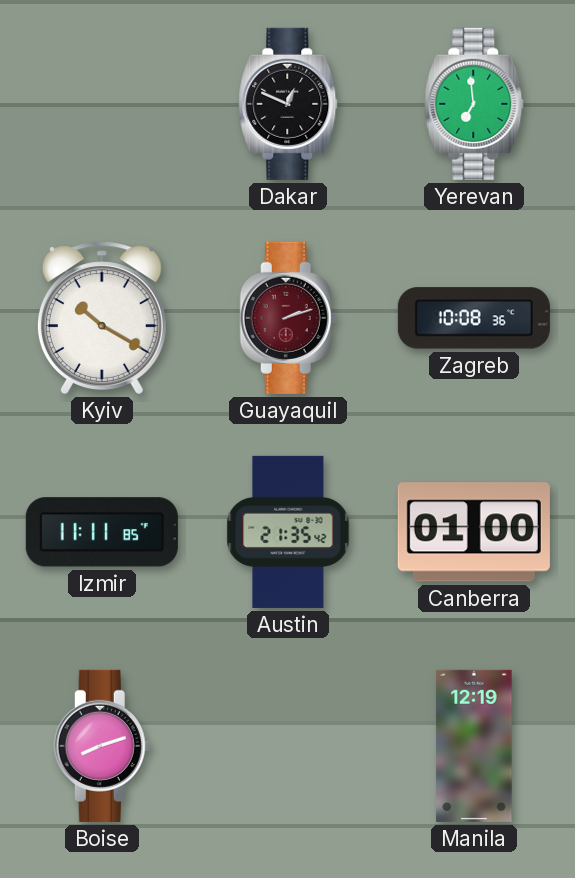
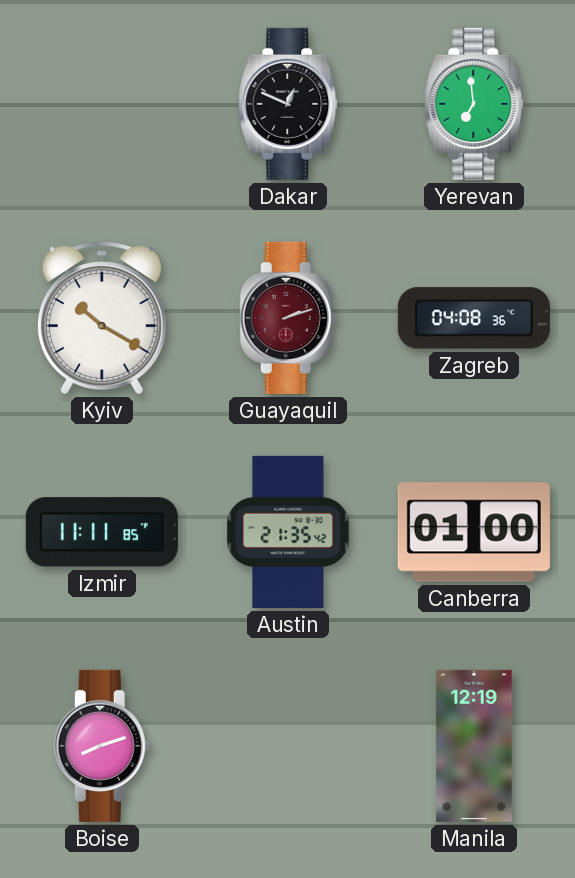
Zagreb: 10:08 -> 04:08 (474, 318)
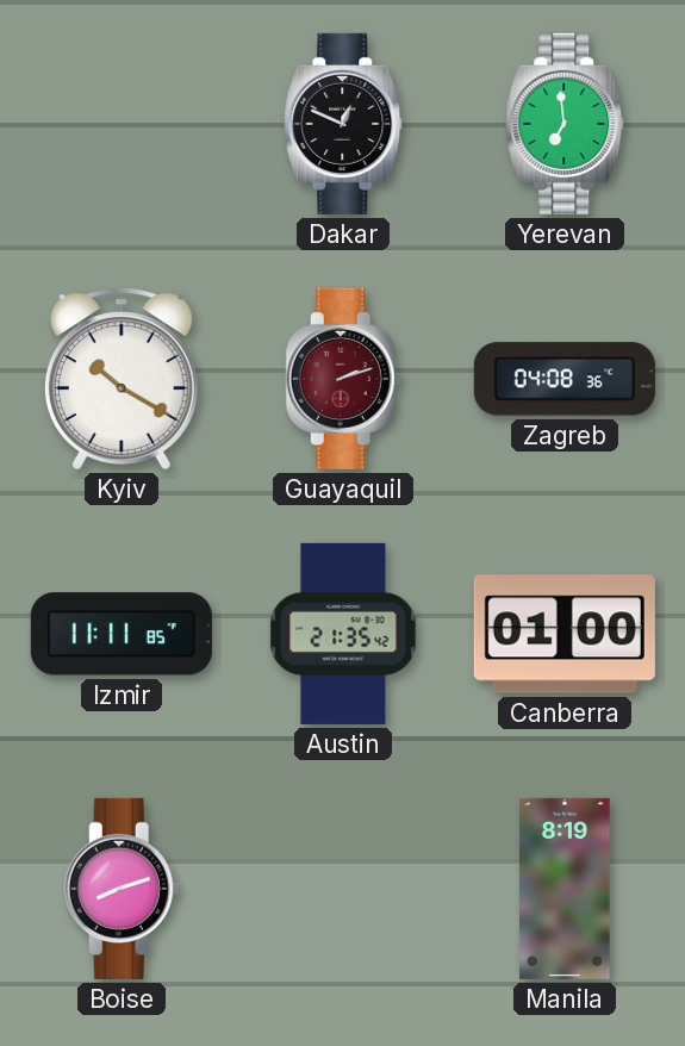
Manila: 12:19 -> 8:19 (565, 889)
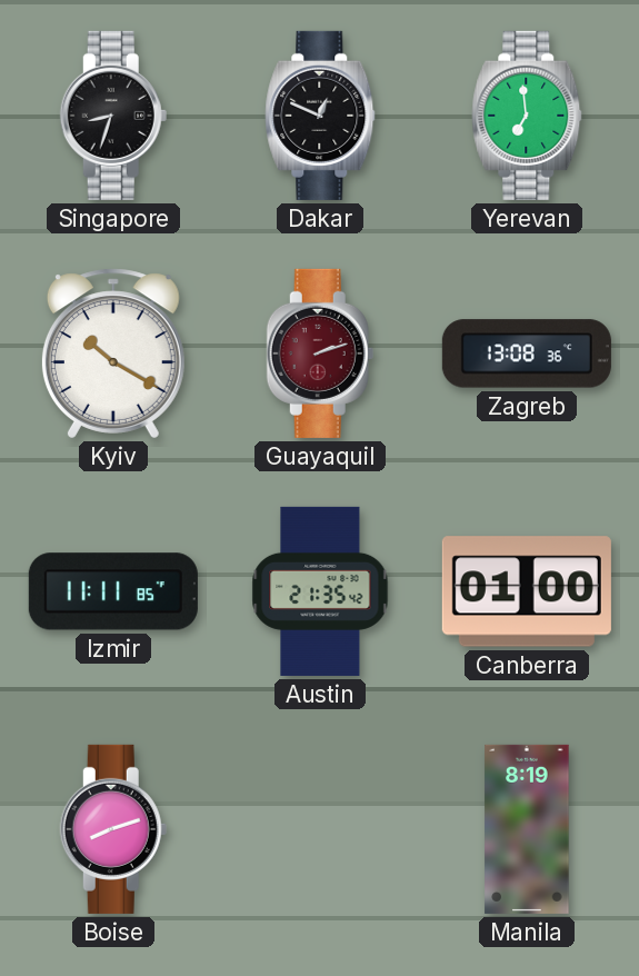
Singapore: none -> 8:33 (113, 116)
Zagreb: 04:08 -> 13:08 (527, 353)
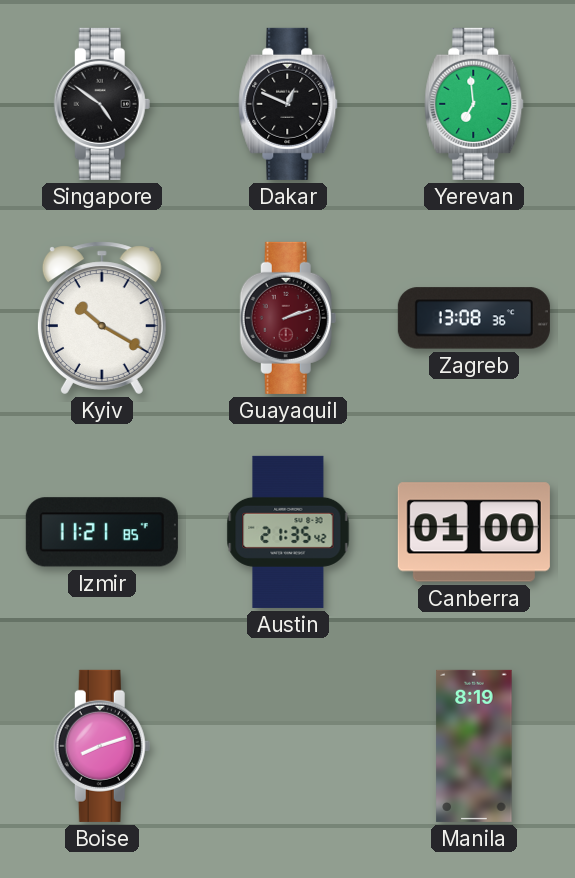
Singapore: 8:33 -> 4:51 (102, 104)
Izmir: 11:11 -> 11:21 (102, 532)
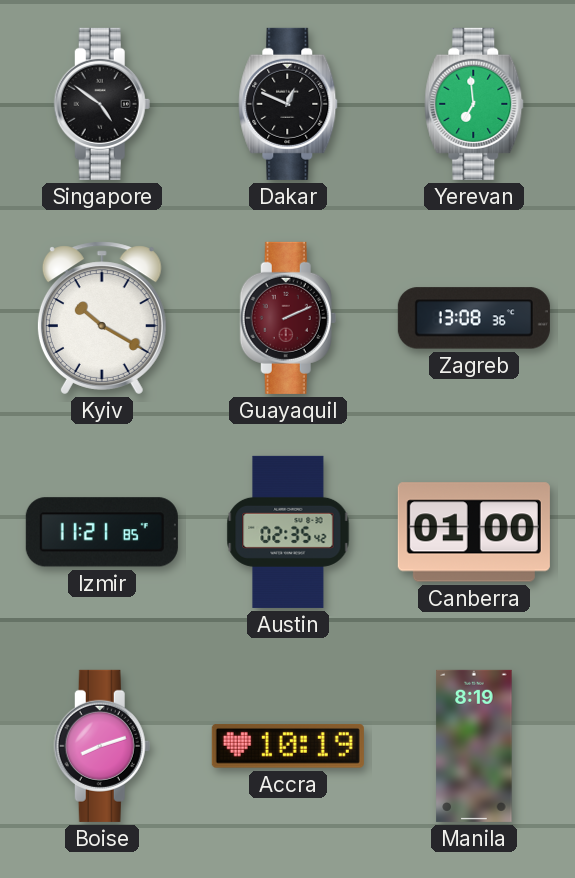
Guayaquil: 2:12 -> 2:11 (288, 318)
Austin: 21:35 -> 02:35 (288, 532)
Accra: none -> 10:19 (288, 747)
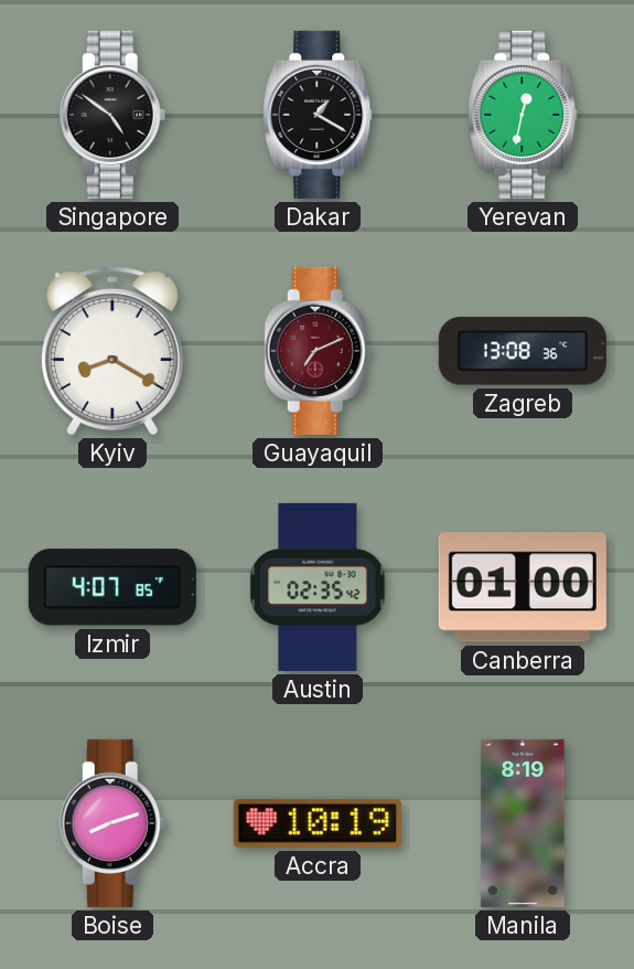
Dakar: 12:49 -> 1:20 (318, 115)
Yerevan: 6:59 -> 12:32 (523, 115)
Kyiv: 10:20 -> 8:20 (112, 351)
Guayaquil: 2:11 -> 7:11 (318, 351)
Izmir: 11:21 -> 4:07 (112, 587)
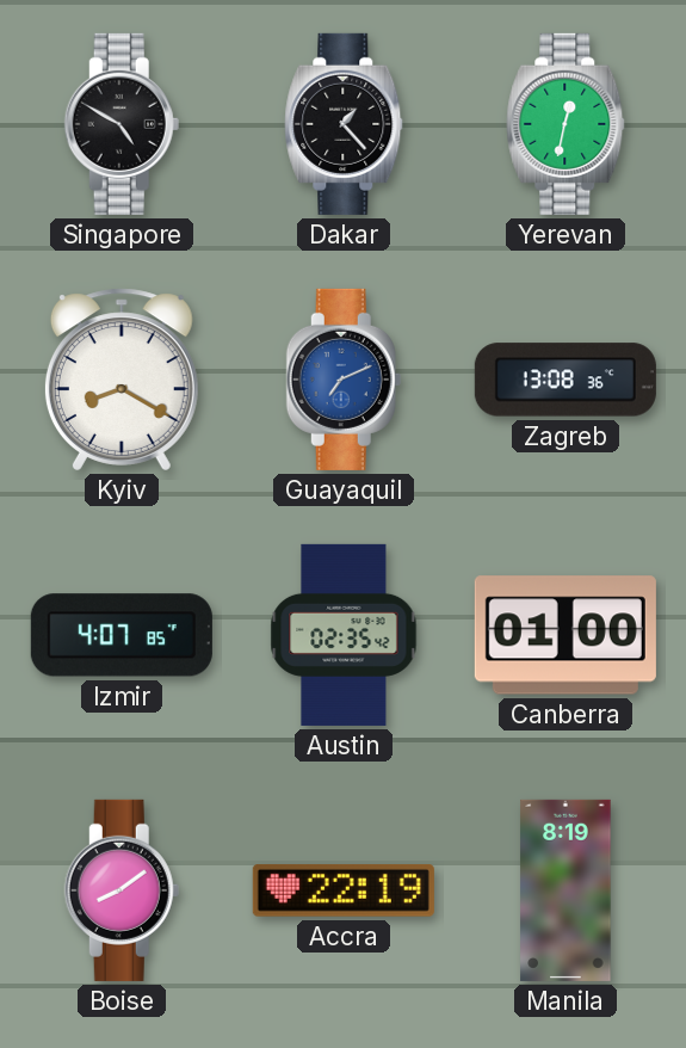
Singapore: 4:51 -> 4:50 (122, 124)
Dakar: 1:20 -> 1:23 (344, 124)
Guayaquil dial: burgundy -> blue (344, 380)
Boise: 8:12 -> 8:09 (122, 890)
Accra: 10:19 -> 22:19 (344, 892)
